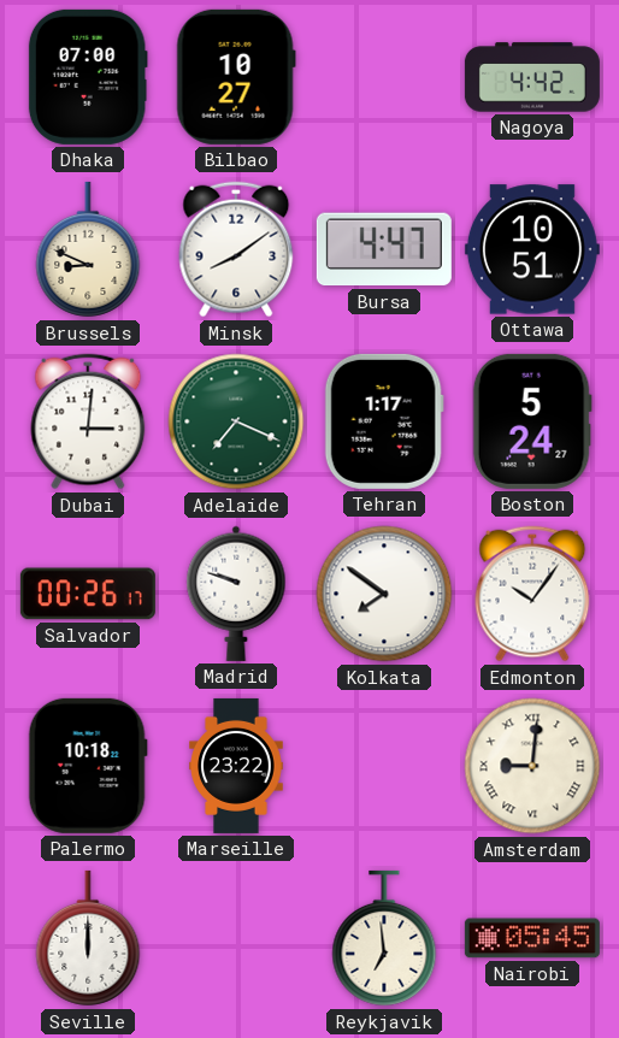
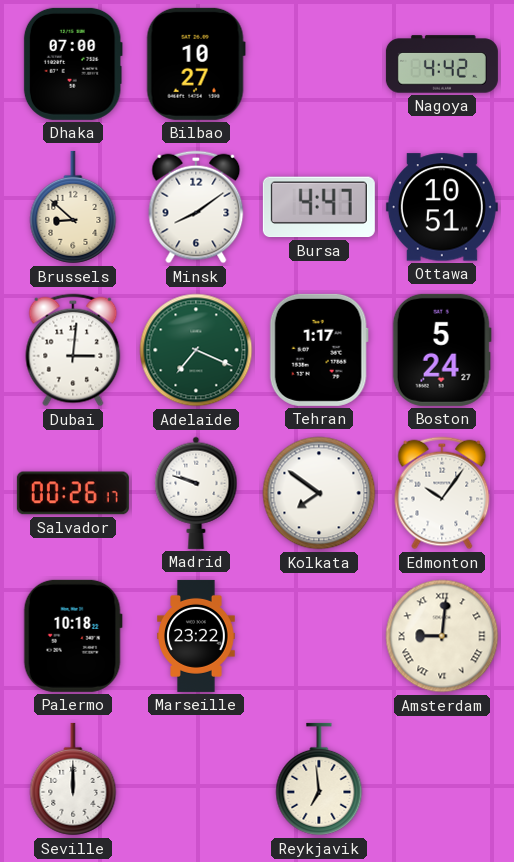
Brussels: 8:49 -> 8:52 (73, 207)
Nairobi: 05:45 -> none (532, 938)
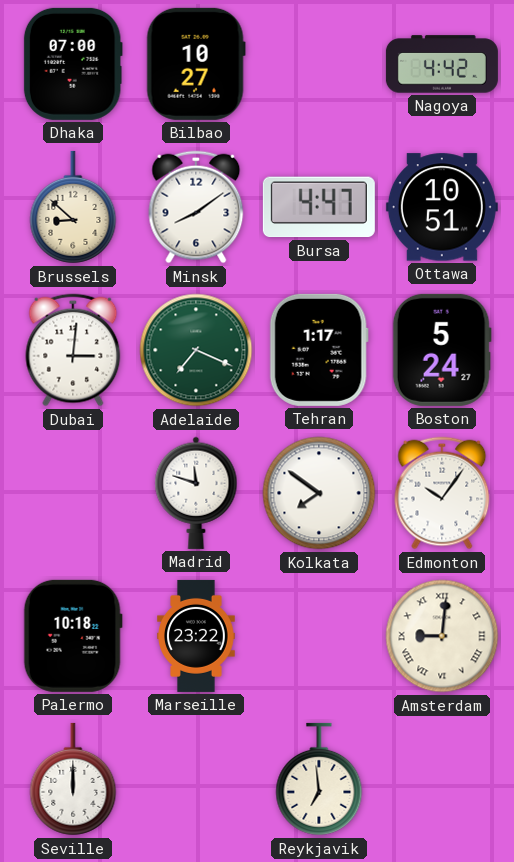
Salvador: 00:26 -> none (73, 493)
Madrid: 9:48 -> 11:48 (196, 493)
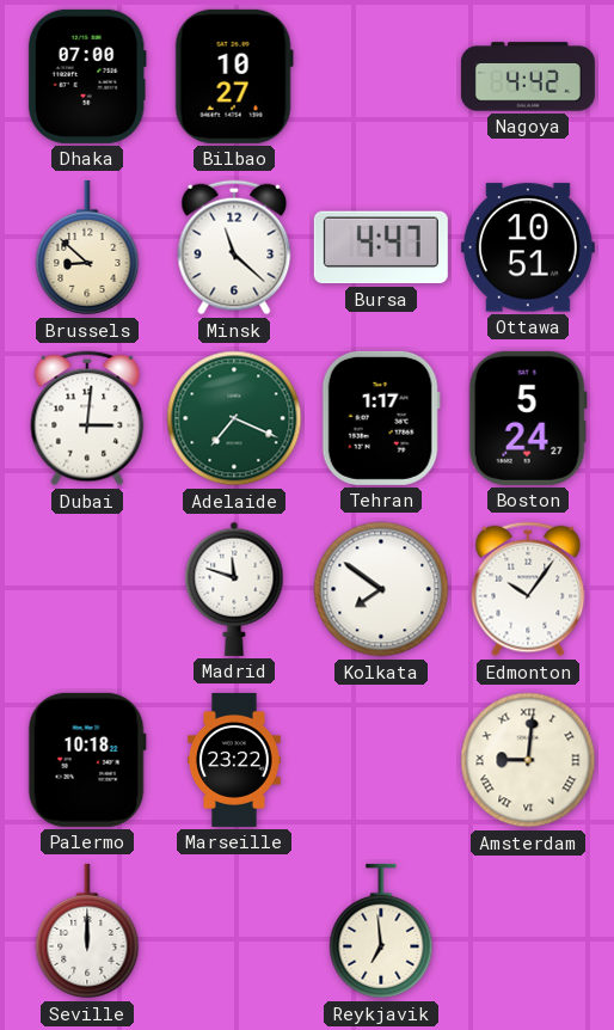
Minsk: 8:09 -> 11:22 (234, 247)
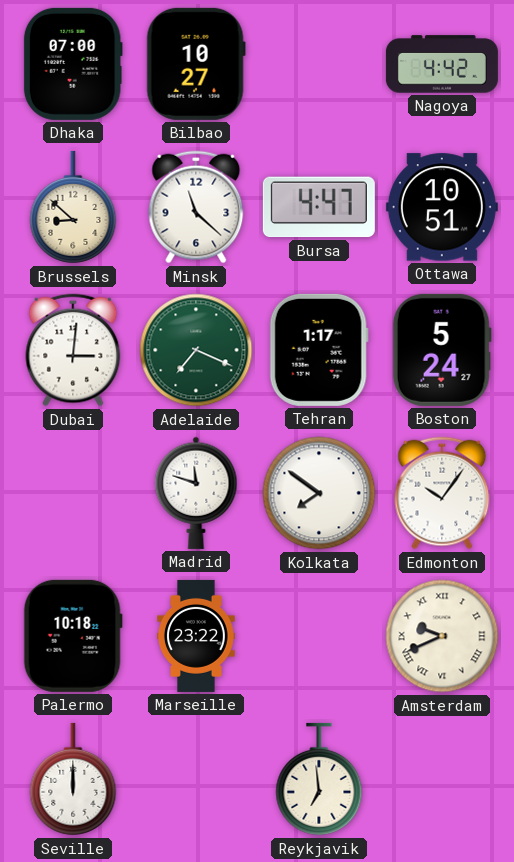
Amsterdam: 9:01 -> 9:41 (442, 636)
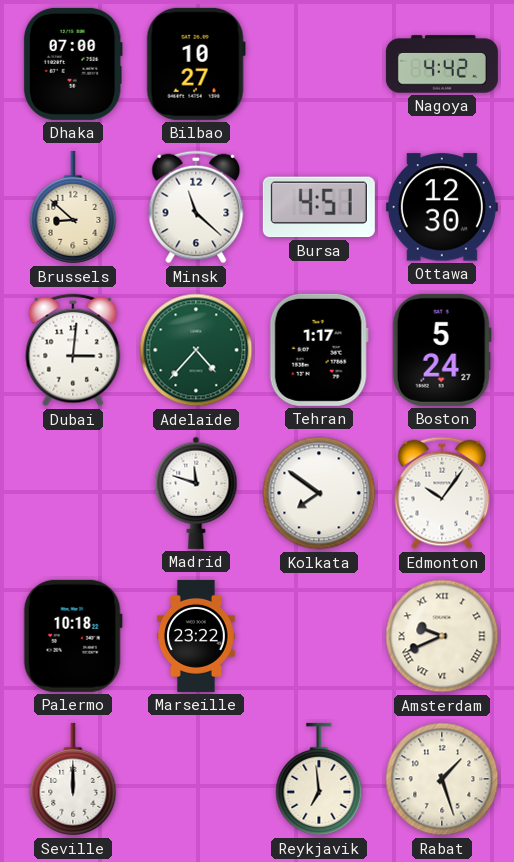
Bursa: 4:47 -> 4:51 (319, 207)
Ottawa: 10:51 -> 12:30 (442, 207)
Adelaide: 7:19 -> 4:37 (196, 350)
Rabat: none -> 1:27 (442, 779)
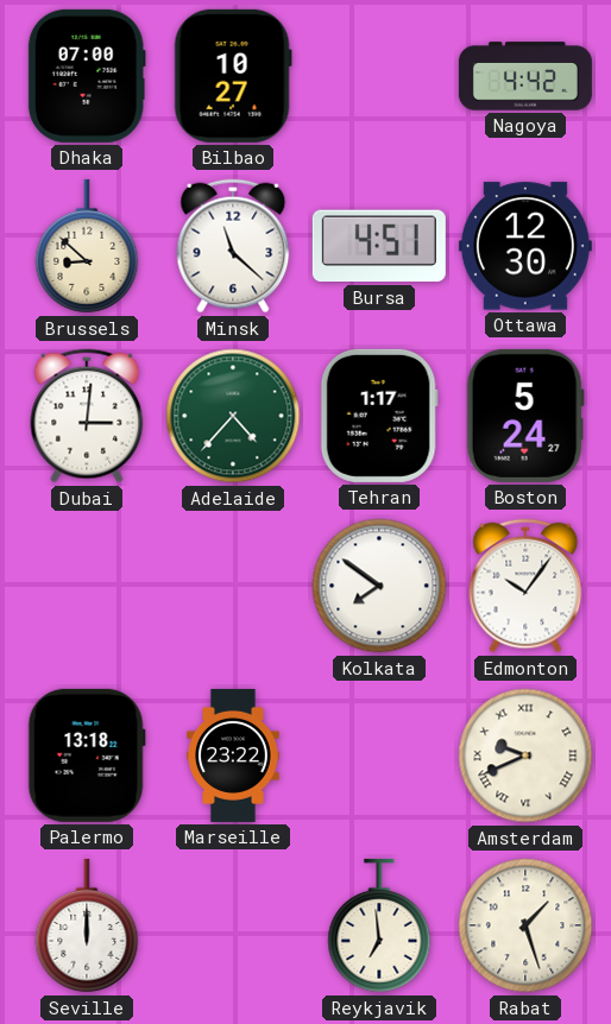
Madrid: 11:48 -> none (196, 493)
Palermo: 10:18 -> 13:18 (87, 756)
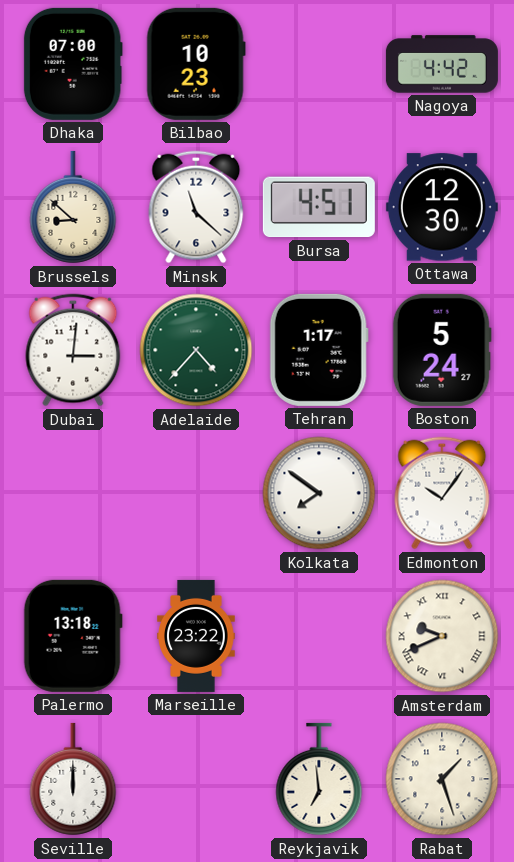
Bilbao: 10:27 -> 10:23 (196, 64)
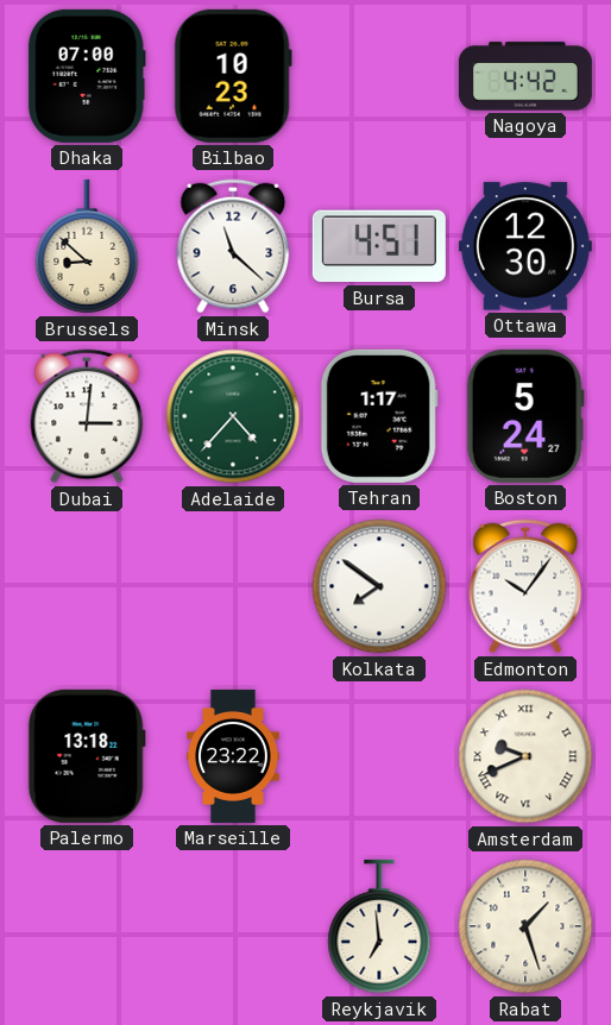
Seville: 12:00 -> none (73, 779)
